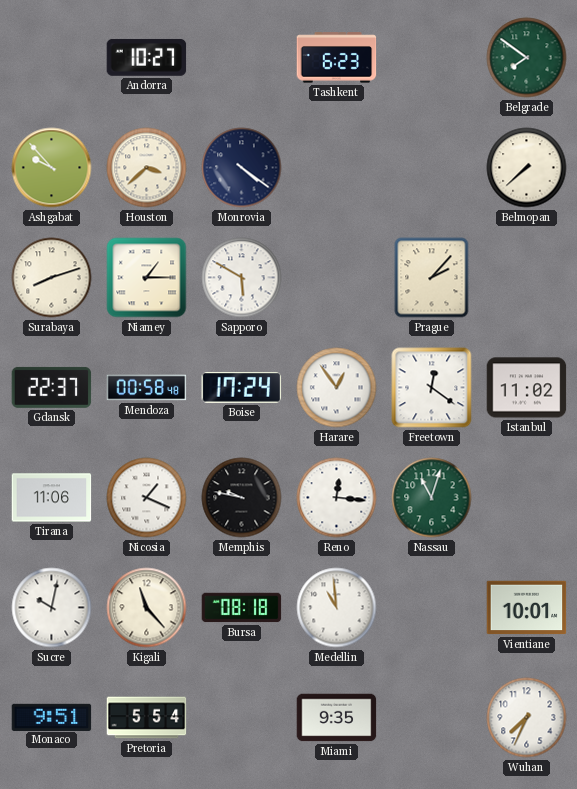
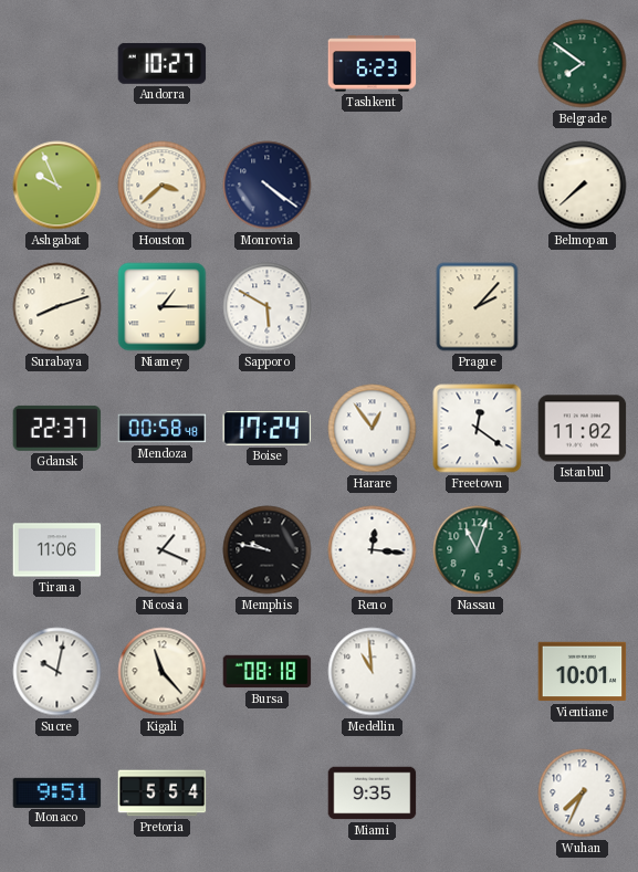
Ashgabat: 9:53 -> 9:56 (57, 186)
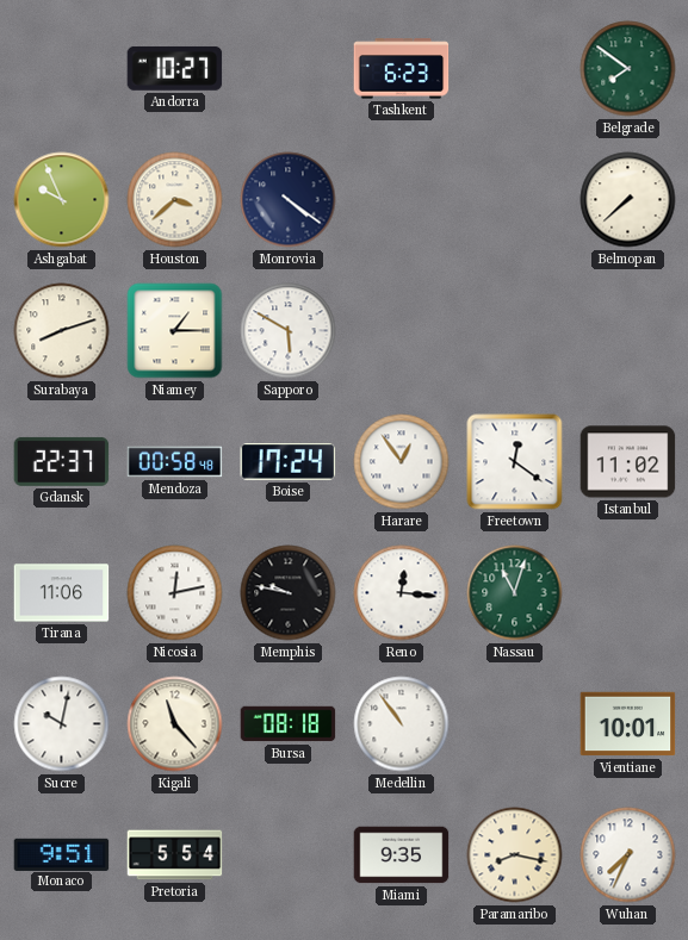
Prague: 2:07 -> none (478, 307)
Nicosia: 1:19 -> 12:13 (175, 593)
Medellin: 10:59 -> 10:54 (402, 724)
Paramaribo: none -> 8:17 (515, 855)
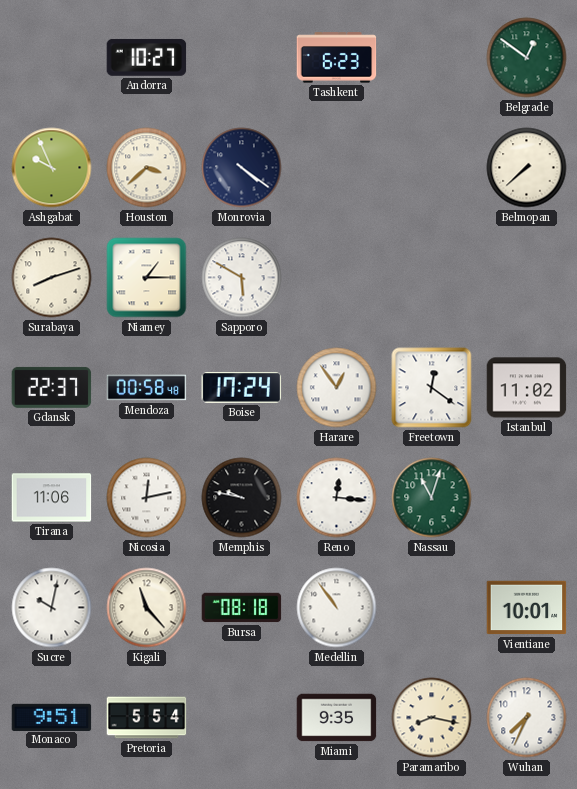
Belgrade: 7:51 -> 12:51 (527, 58)
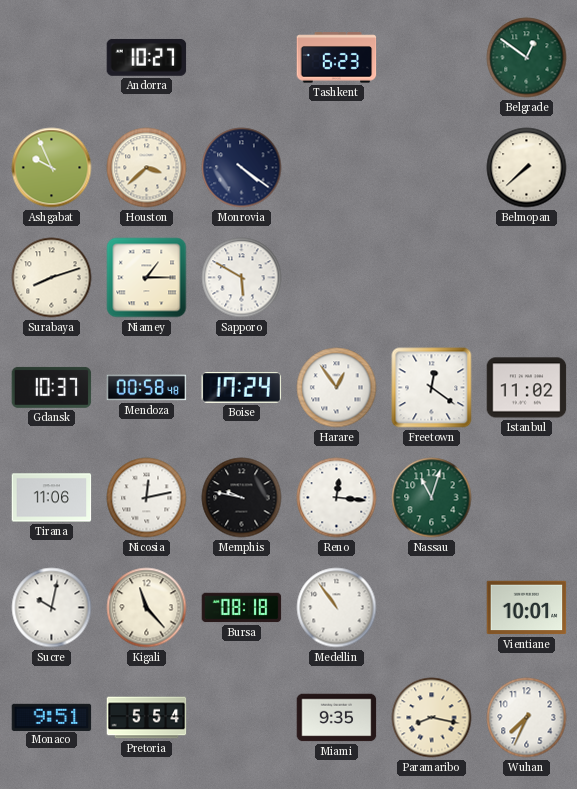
Gdansk: 22:37 -> 10:37 (52, 387)
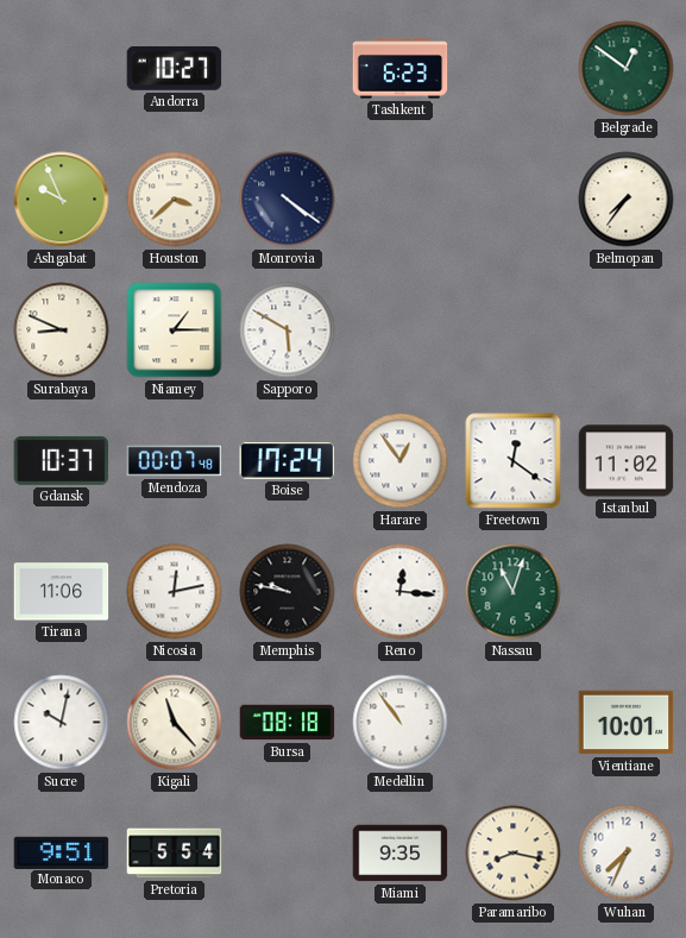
Belmopan: 7:38 -> 7:36 (627, 200)
Surabaya: 8:12 -> 8:49 (62, 330)
Mendoza: 00:58 -> 00:07 (175, 461)
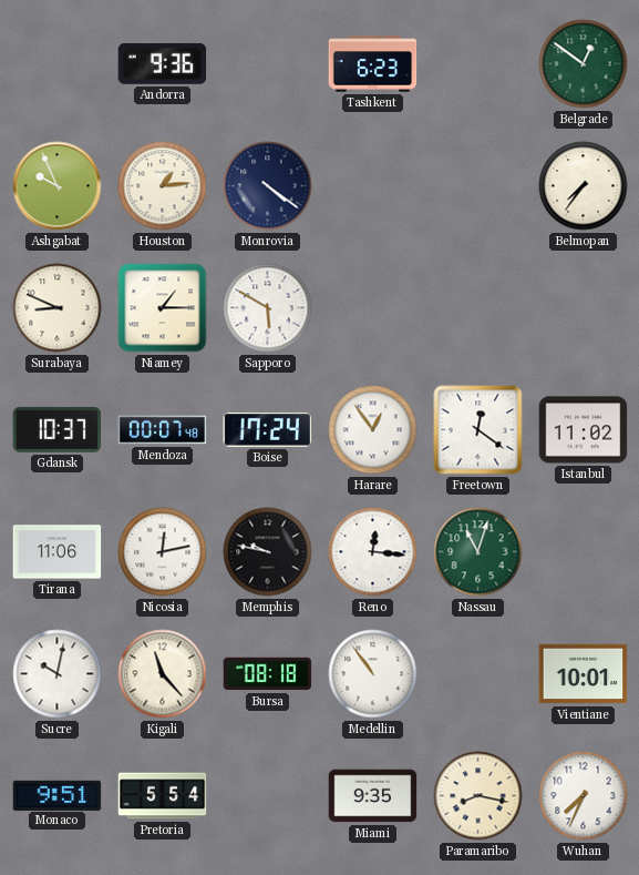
Andorra: 10:27 -> 9:36 (163, 63)
Houston: 3:38 -> 1:14 (163, 186)
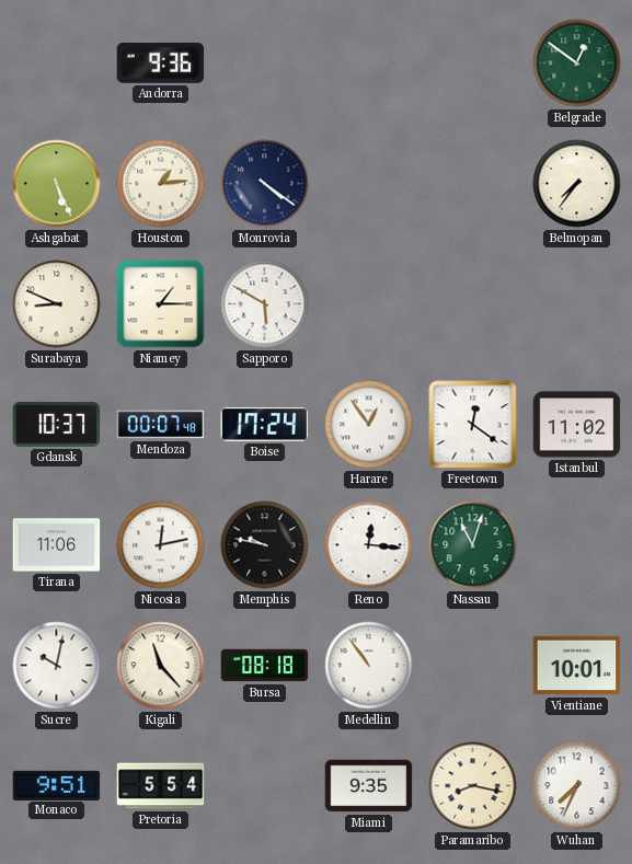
Tashkent: 6:23 -> none (373, 64)
Ashgabat: 9:56 -> 5:26 (57, 184)
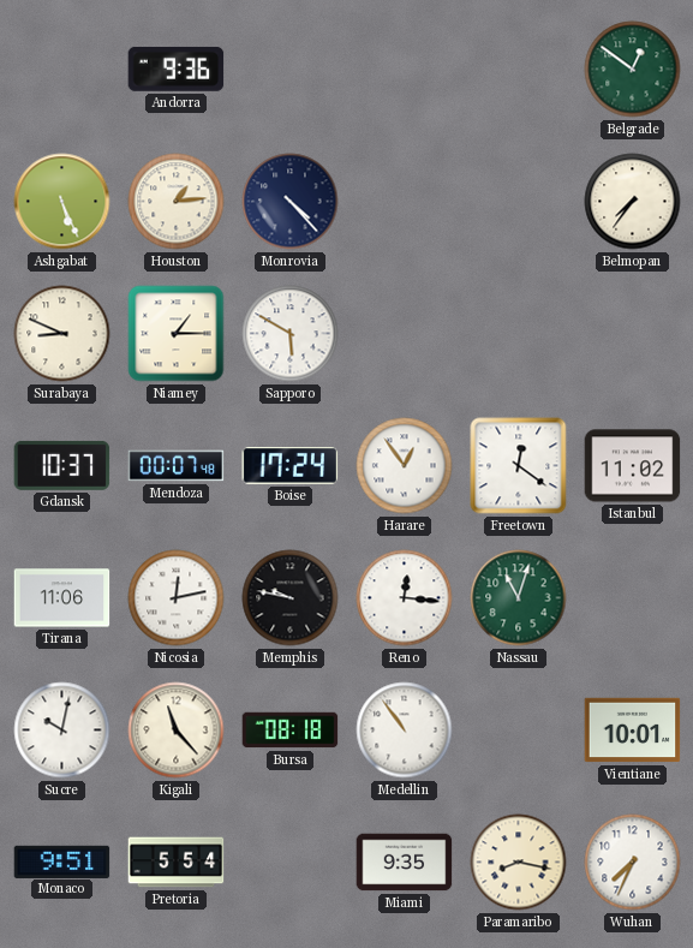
Monrovia: 4:21 -> 4:23 (291, 202)
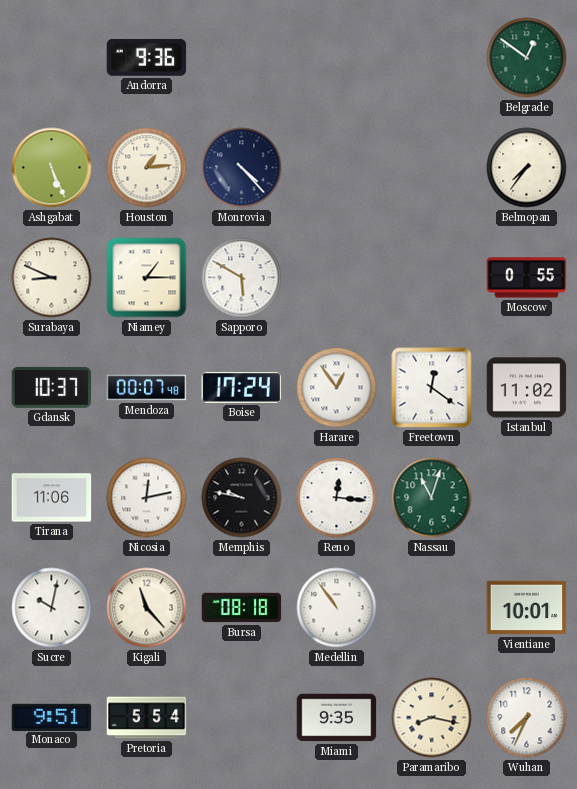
Moscow: none -> 0:55 (527, 278)
